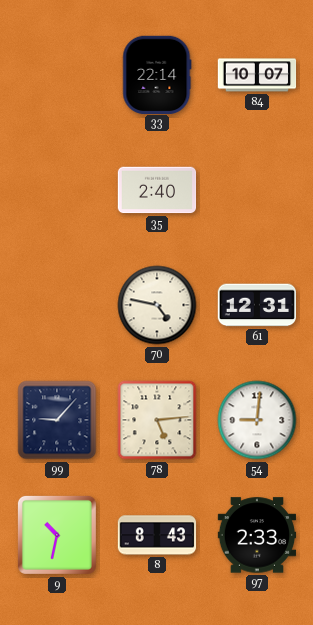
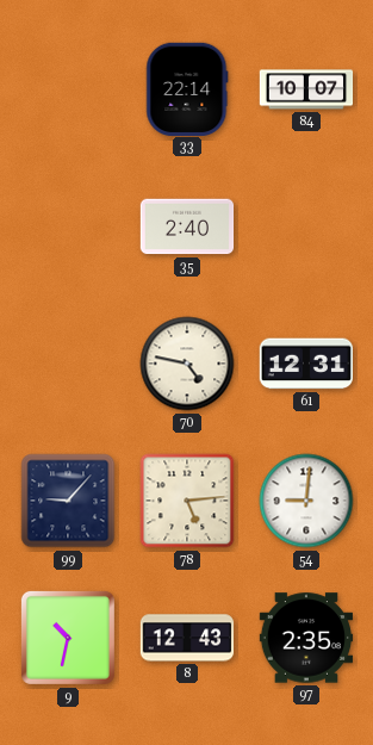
8: 8:43 -> 12:43 (187, 638)
97: 2:33 -> 2:35 (306, 638)
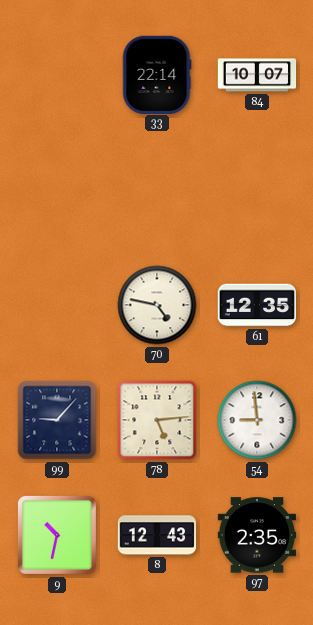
35: 2:40 -> none (187, 226)
61: 12:31 -> 12:35 (257, 305)
54: 9:01 -> 8:59 (257, 420)
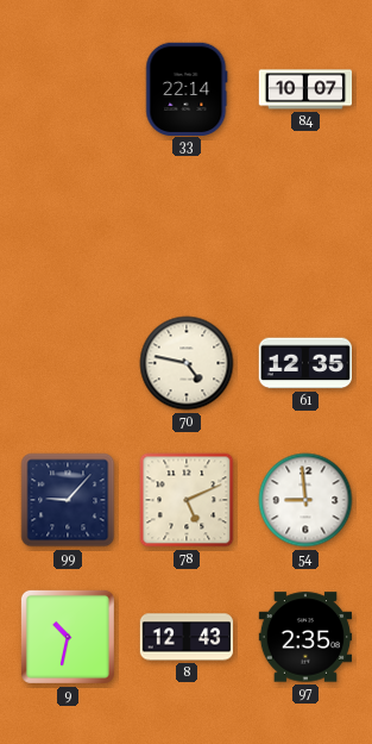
78: 5:14 -> 5:11 (187, 500)
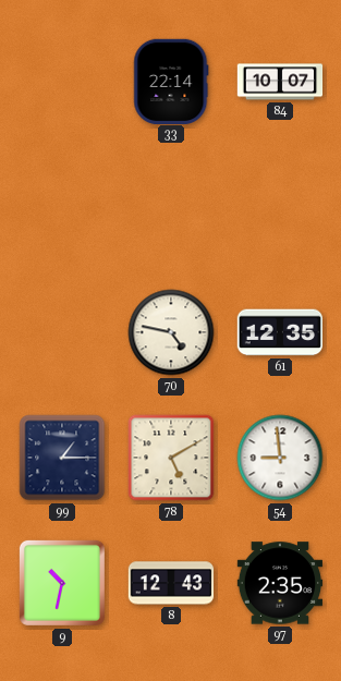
99: 9:07 -> 1:15 (62, 458)
78: 5:11 -> 5:10 (171, 458)
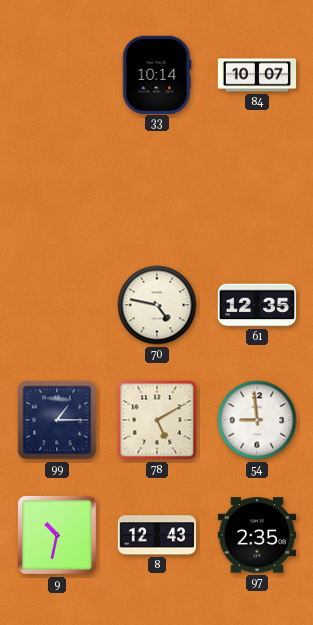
33: 22:14 -> 10:14 (157, 74)
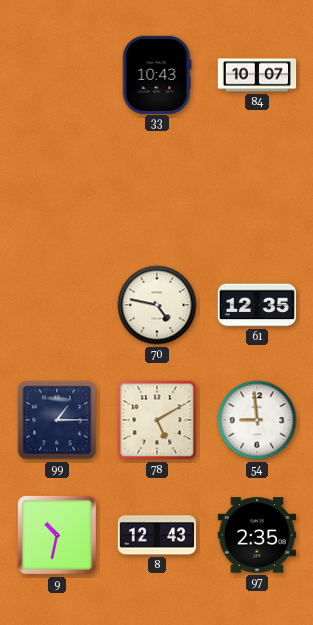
33: 10:14 -> 10:43 (157, 74)
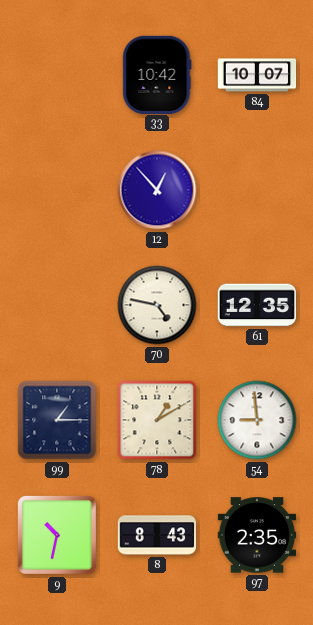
33: 10:43 -> 10:42 (157, 74)
12: none -> 12:53 (157, 190)
78: 5:10 -> 1:10 (157, 420)
8: 12:43 -> 8:43 (157, 535)
